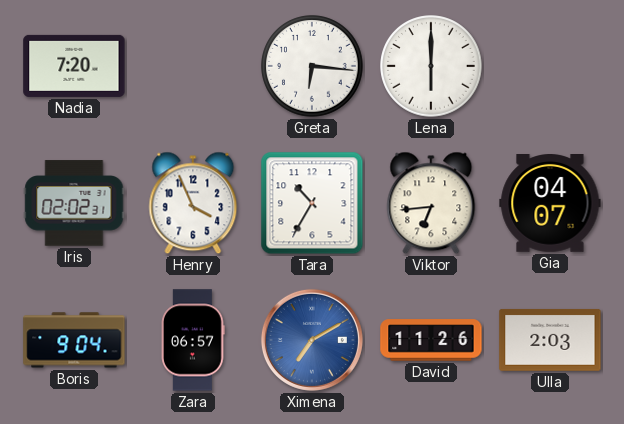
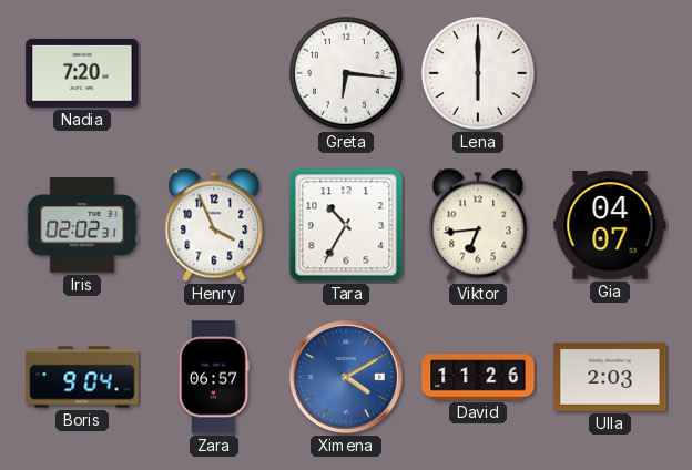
Ximena: 7:10 -> 4:10 (346, 377)
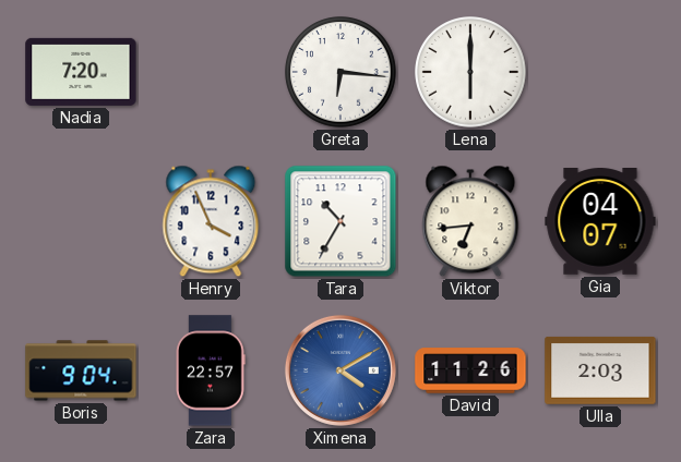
Iris: 02:02 -> none (82, 225)
Zara: 06:57 -> 22:57 (211, 370)
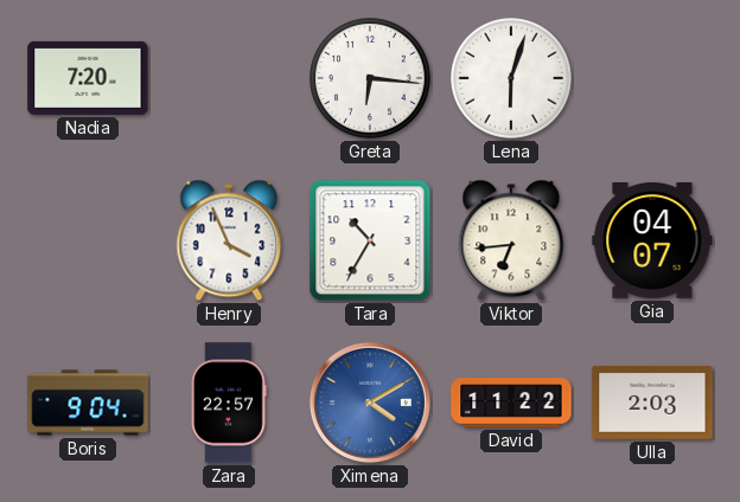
Lena: 6:00 -> 6:03 (511, 78)
David: 11:26 -> 11:22 (511, 403)
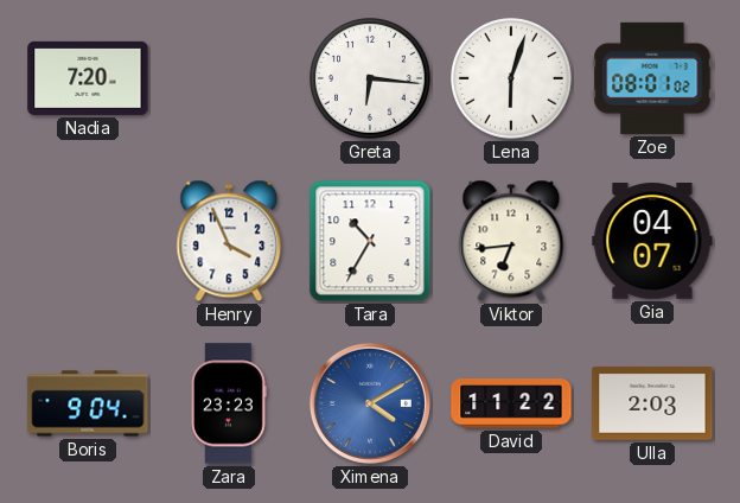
Zoe: none -> 08:01 (652, 78)
Zara: 22:57 -> 23:23 (229, 403)
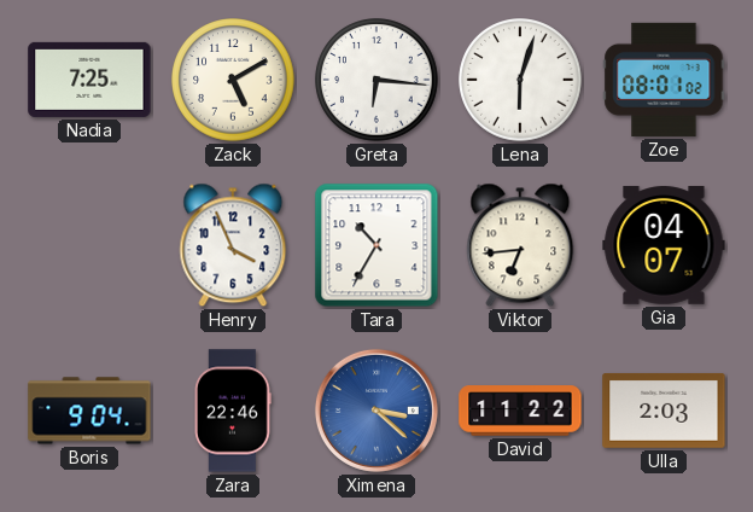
Nadia: 7:20 -> 7:25 (89, 80)
Zack: none -> 5:10 (233, 80)
Zara: 23:23 -> 22:46 (233, 411)
Ximena: 4:10 -> 3:22 (376, 411)
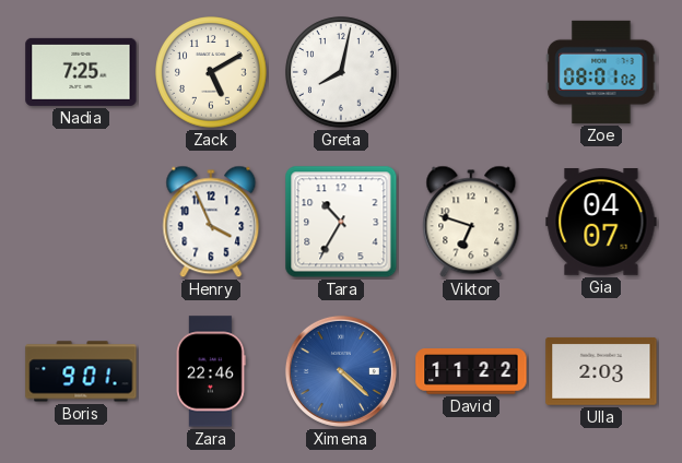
Greta: 6:16 -> 8:02 (341, 72)
Lena: 6:03 -> none (520, 80)
Viktor: 6:44 -> 6:48 (471, 222)
Boris: 9:04 -> 9:01 (81, 371)
Ximena: 3:22 -> 4:22 (341, 371)
